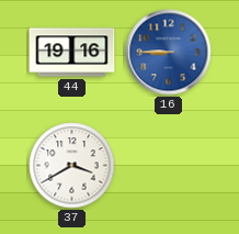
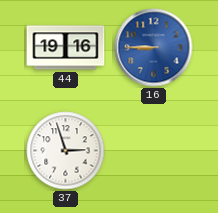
37: 3:40 -> 2:57 (66, 151)
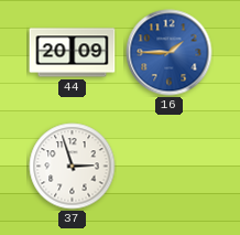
44: 19:16 -> 20:09 (73, 53)
16: 8:45 -> 1:45 (170, 53)
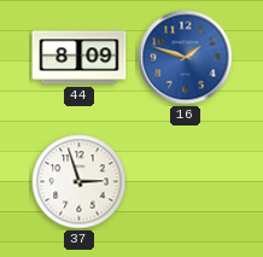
44: 20:09 -> 8:09 (80, 58)
16: 1:45 -> 1:48 (186, 58)
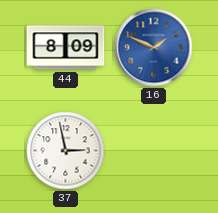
16: 1:48 -> 1:49 (154, 48)
37: 2:57 -> 2:58 (66, 151)
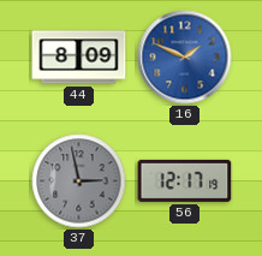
37 dial: white -> grey (79, 181)
56: none -> 12:17 (185, 180)
